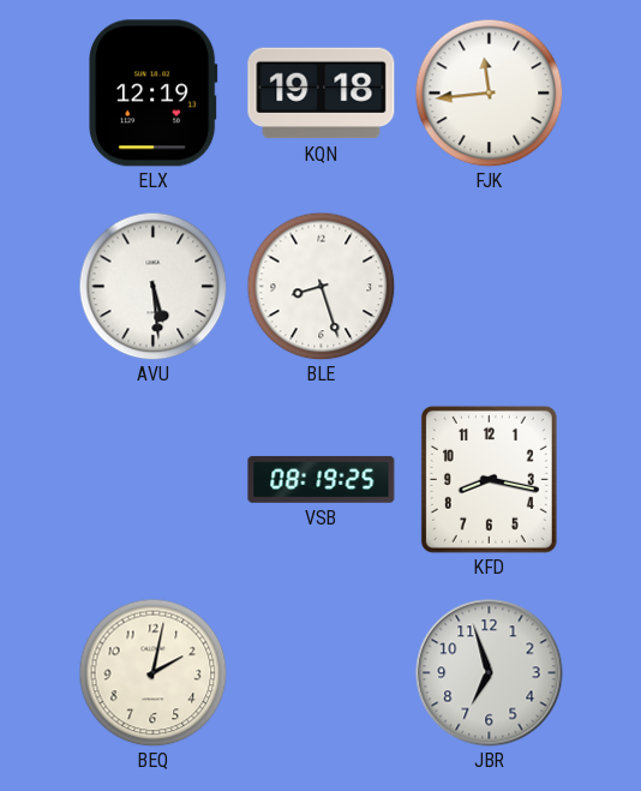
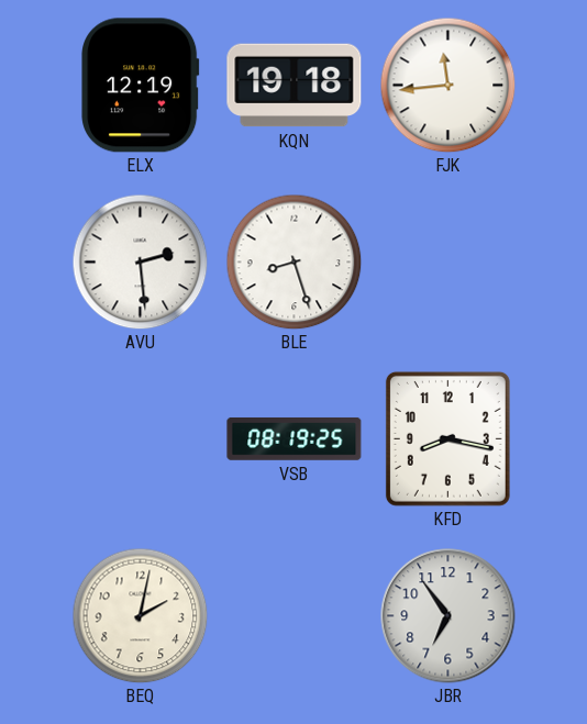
AVU: 5:29 -> 2:29 (140, 261)
JBR: 6:57 -> 6:54 (448, 616)
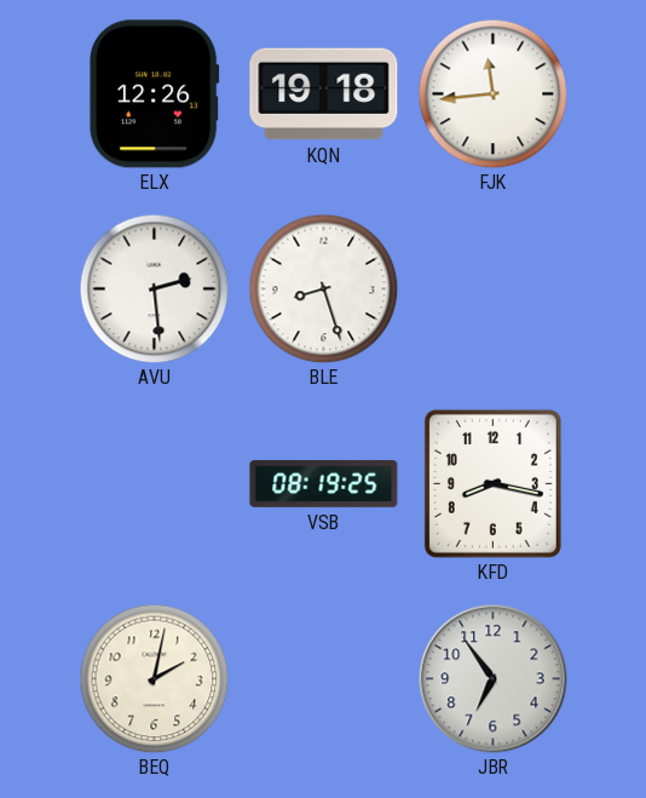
ELX: 12:19 -> 12:26 (155, 94)
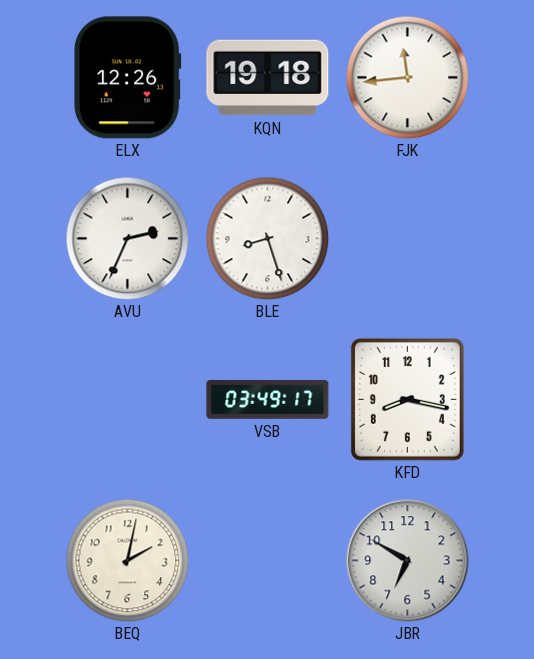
AVU: 2:29 -> 2:34 (127, 238)
VSB: 08:19 -> 03:49 (268, 400)
JBR: 6:54 -> 6:50 (408, 561)
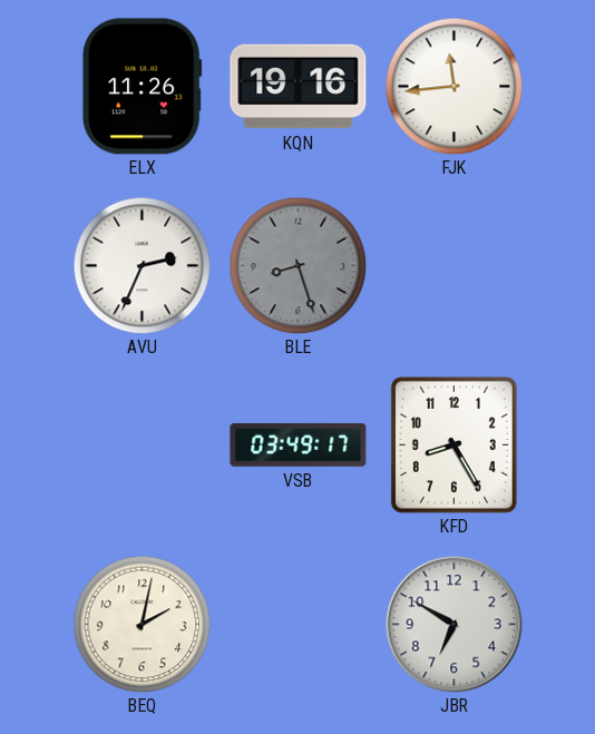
ELX: 12:26 -> 11:26 (143, 87)
KQN: 19:18 -> 19:16 (299, 87)
BLE dial: white -> grey (297, 265)
KFD: 8:17 -> 8:25 (453, 444)
